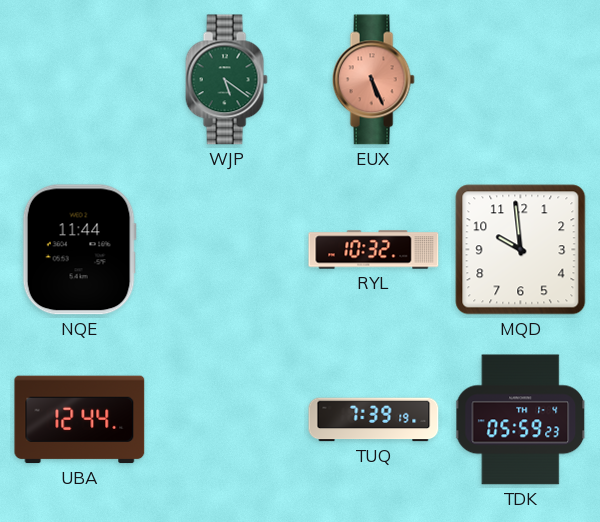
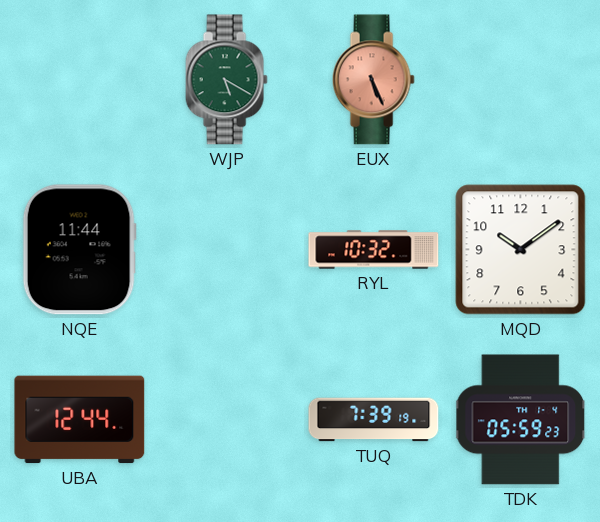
WJP: 5:21 -> 5:20 (226, 80)
MQD: 9:59 -> 10:09 (521, 250)
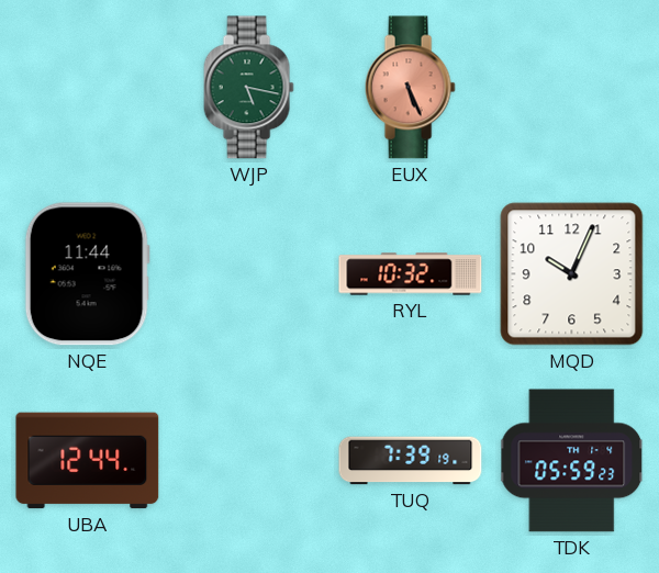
WJP: 5:20 -> 5:17 (248, 88)
MQD: 10:09 -> 10:04 (572, 274)
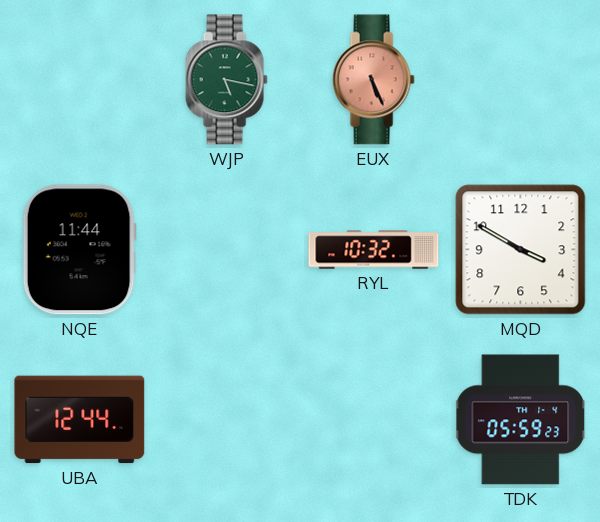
MQD: 10:04 -> 3:50 (521, 250)
TUQ: 7:39 -> none (411, 461)
